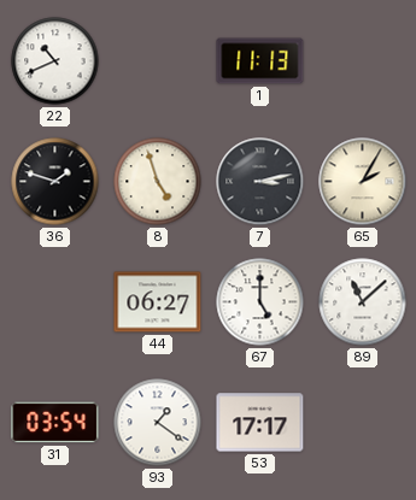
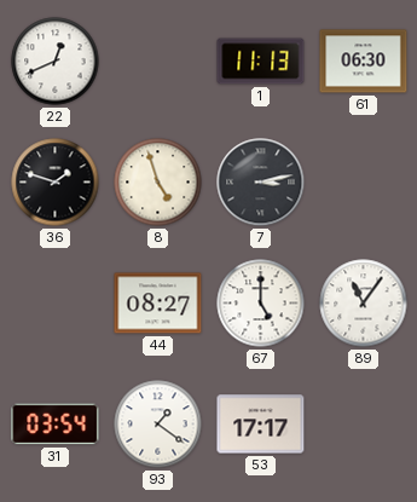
22: 10:41 -> 12:41 (56, 62)
61: none -> 06:30 (364, 62)
65: 2:05 -> none (363, 182)
44: 06:27 -> 08:27 (158, 304)
89: 11:08 -> 11:06 (364, 304)
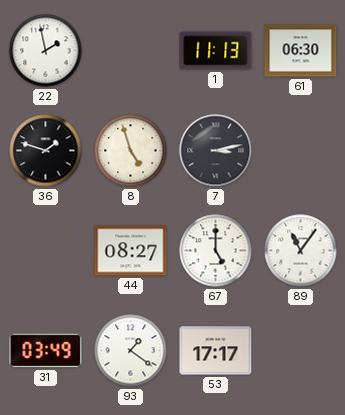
22: 12:41 -> 1:58 (46, 51)
31: 03:54 -> 03:49 (46, 351)
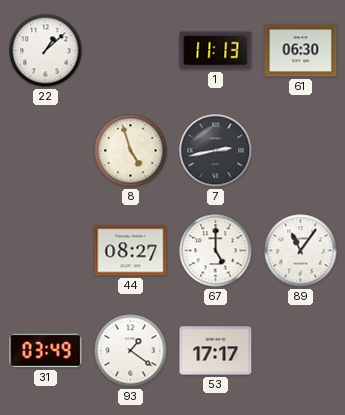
22: 1:58 -> 1:08 (46, 51)
36: 1:48 -> none (46, 151)
7: 3:13 -> 2:43 (216, 151)
